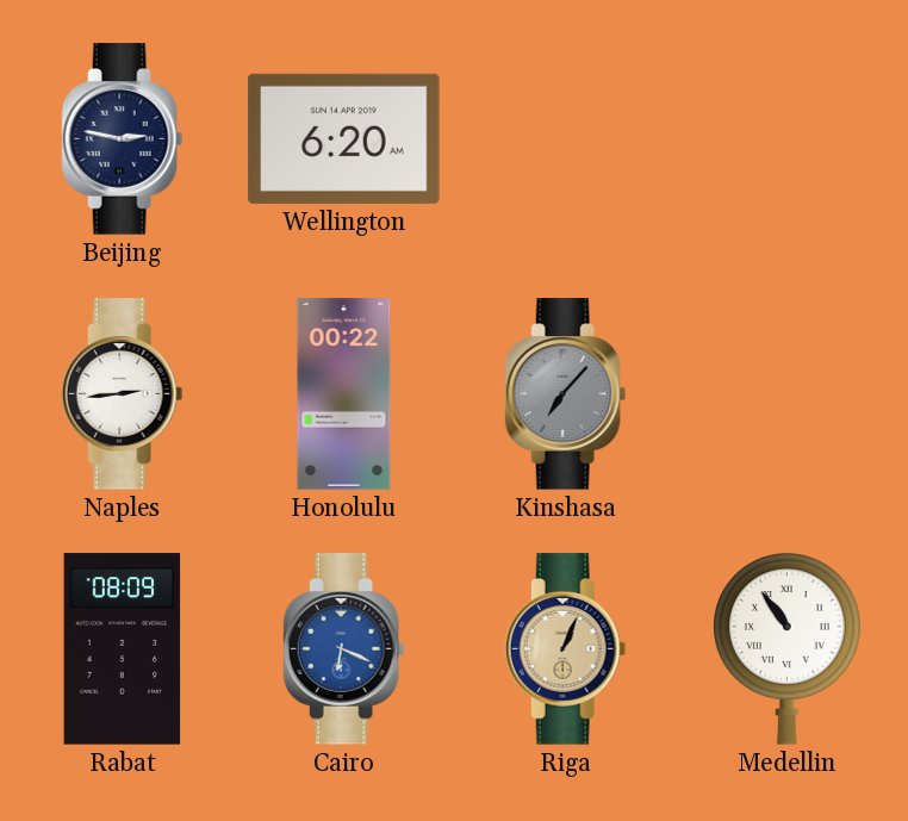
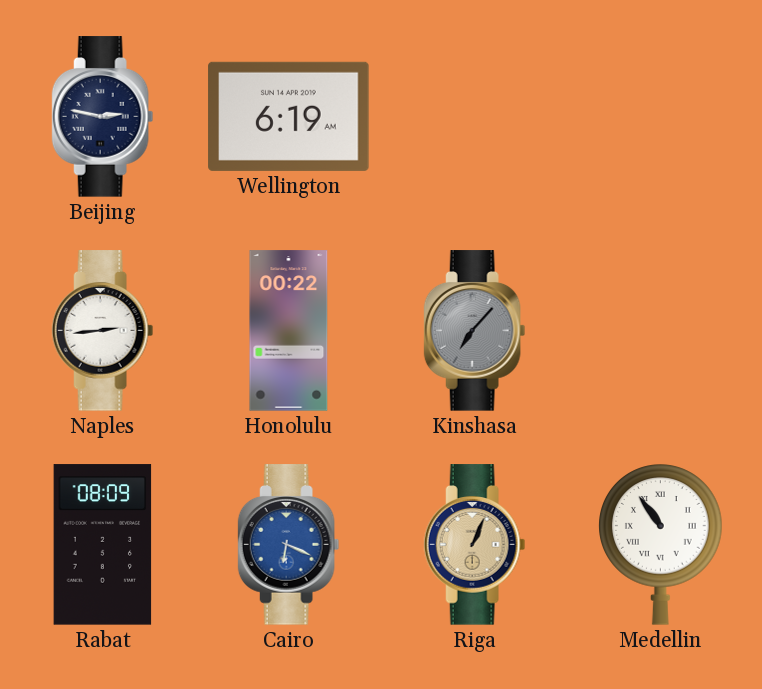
Wellington: 6:20 -> 6:19 (289, 116)
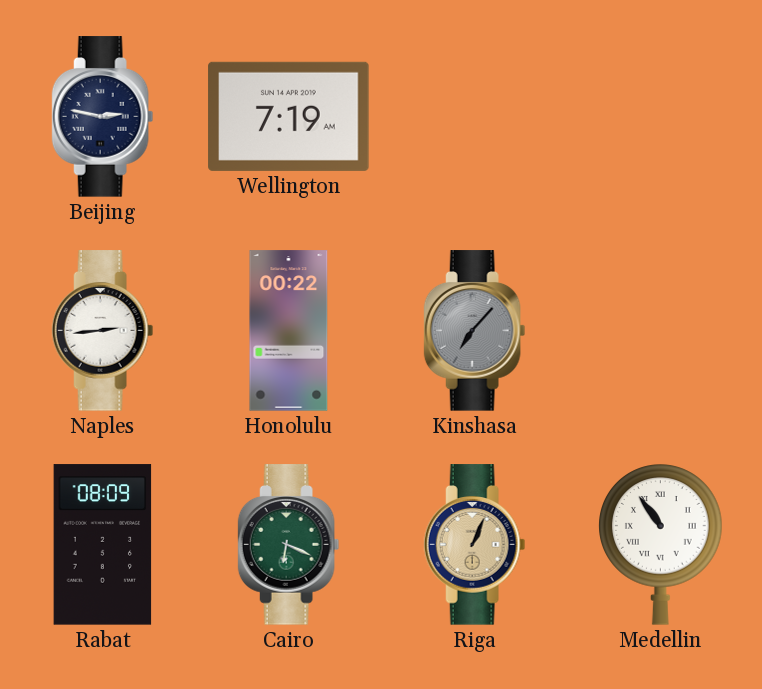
Wellington: 6:19 -> 7:19 (289, 116)
Cairo dial: blue -> green (289, 545)
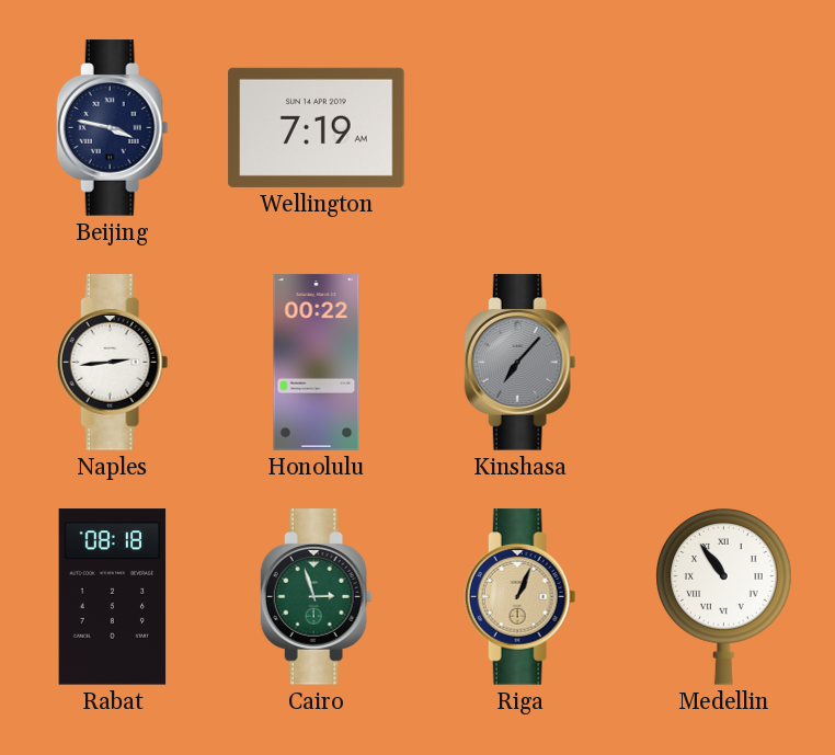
Beijing: 2:47 -> 3:47 (113, 128)
Rabat: 08:09 -> 08:18 (113, 597)
Cairo: 6:19 -> 2:57 (317, 597)
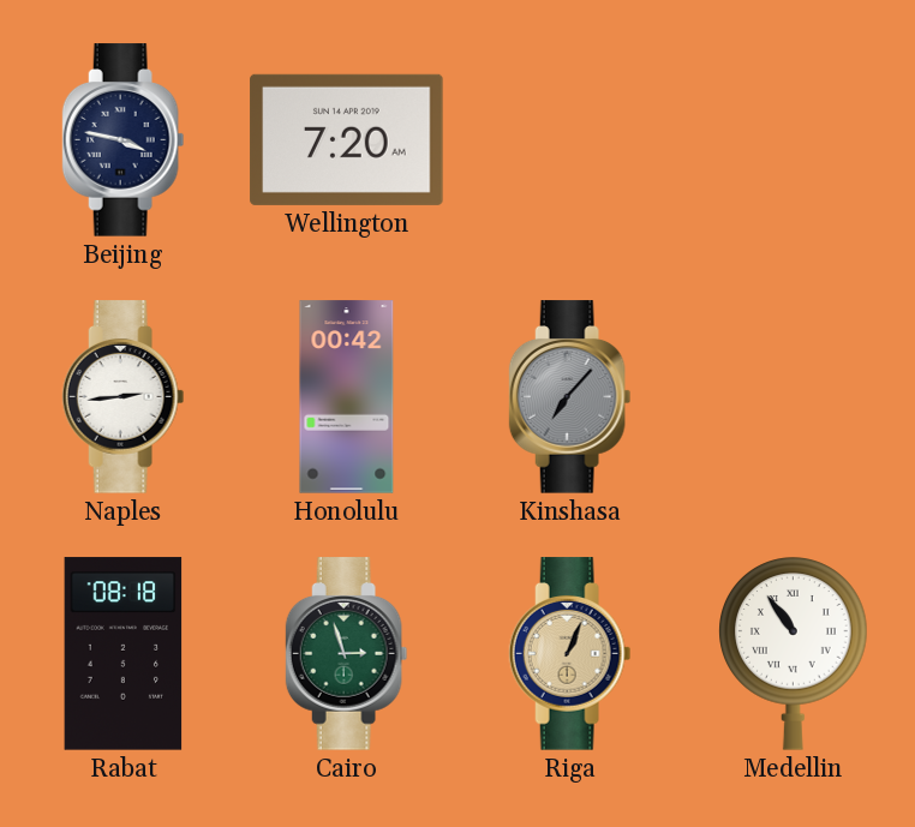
Wellington: 7:19 -> 7:20 (347, 139)
Honolulu: 00:22 -> 00:42 (347, 397)
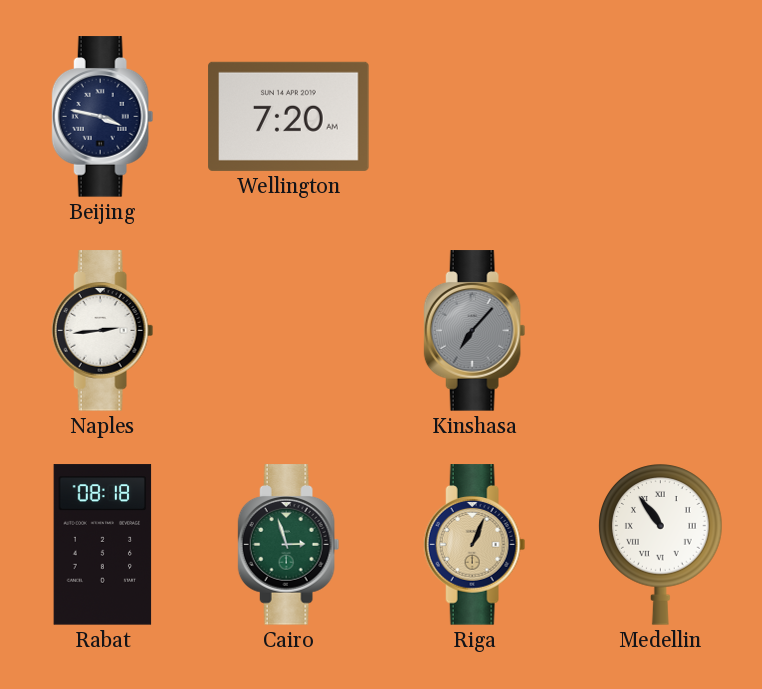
Honolulu: 00:42 -> none (347, 397)
